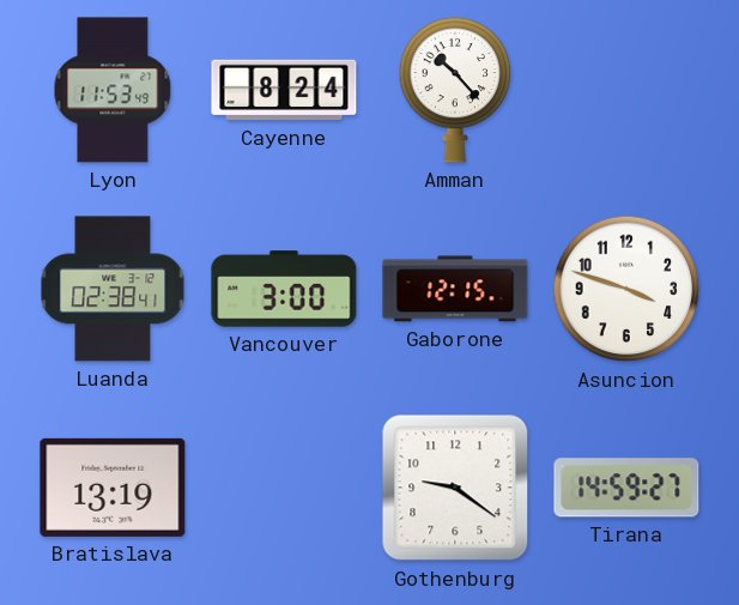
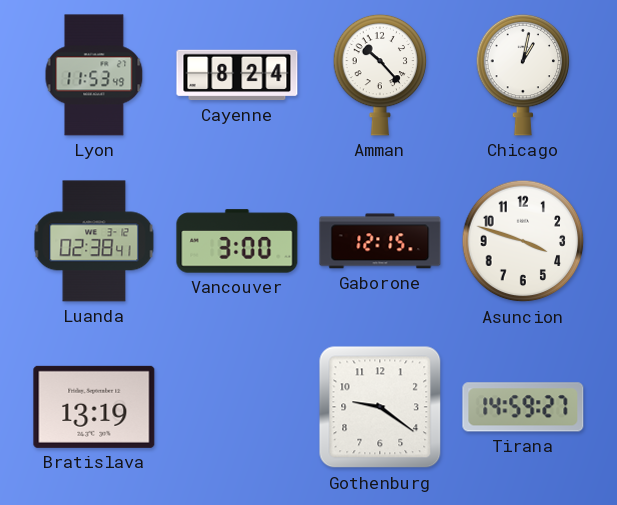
Chicago: none -> 1:02 (523, 75)
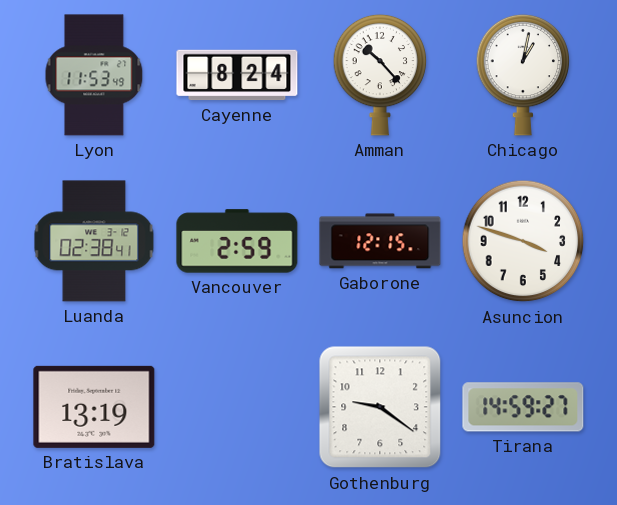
Vancouver: 3:00 -> 2:59 (237, 241)
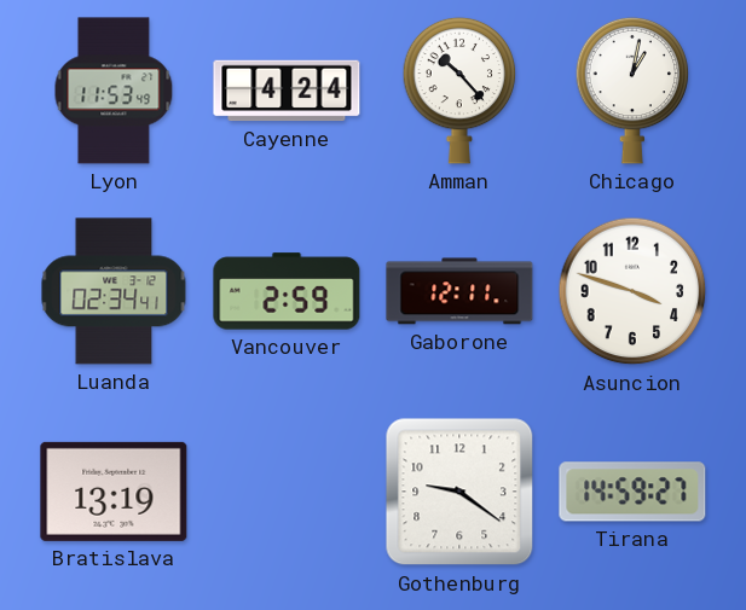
Cayenne: 8:24 -> 4:24 (287, 91)
Luanda: 02:38 -> 02:34 (114, 291)
Gaborone: 12:15 -> 12:11 (459, 291)
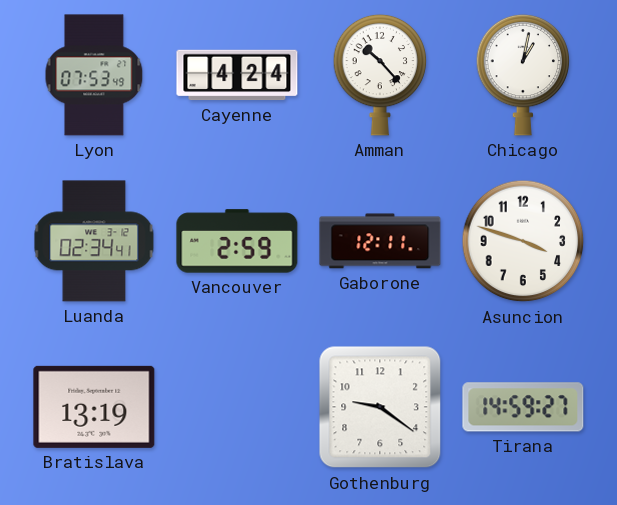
Lyon: 11:53 -> 07:53 (94, 75)
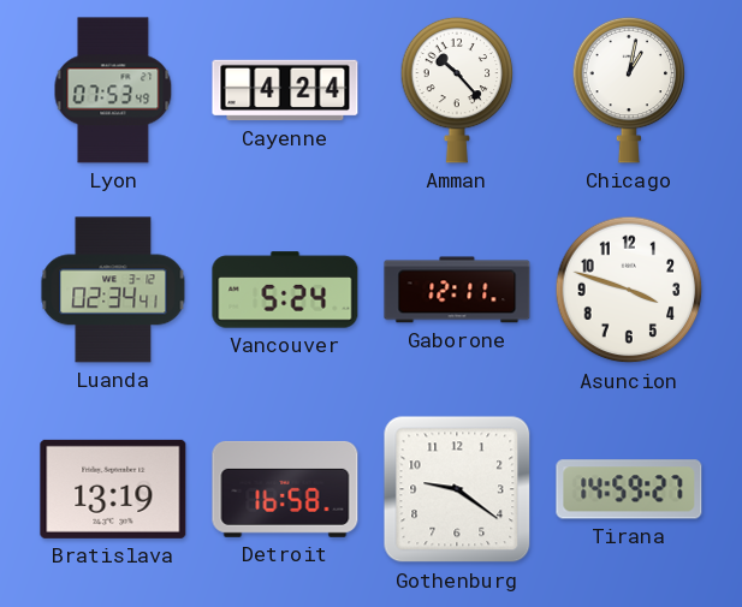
Vancouver: 2:59 -> 5:24 (285, 290)
Detroit: none -> 16:58 (285, 489)
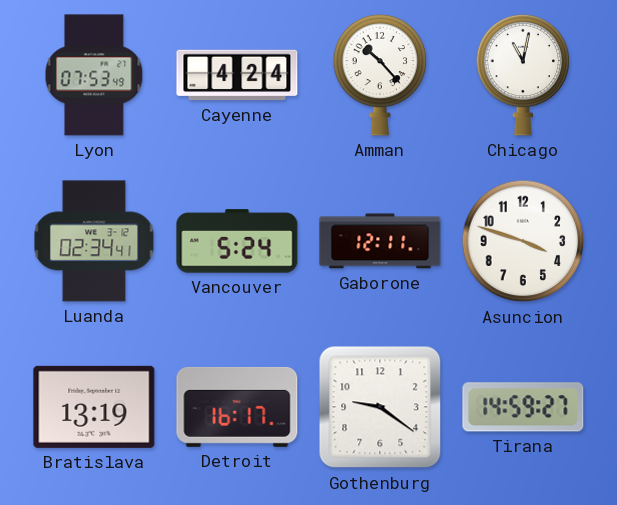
Chicago: 1:02 -> 11:02 (523, 75)
Detroit: 16:58 -> 16:17 (237, 407)
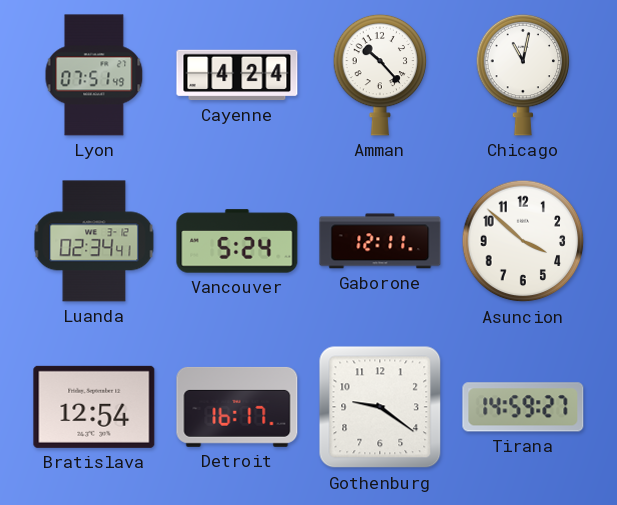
Lyon: 07:53 -> 07:51 (94, 75)
Asuncion: 3:48 -> 3:52 (523, 241)
Bratislava: 13:19 -> 12:54 (94, 407)
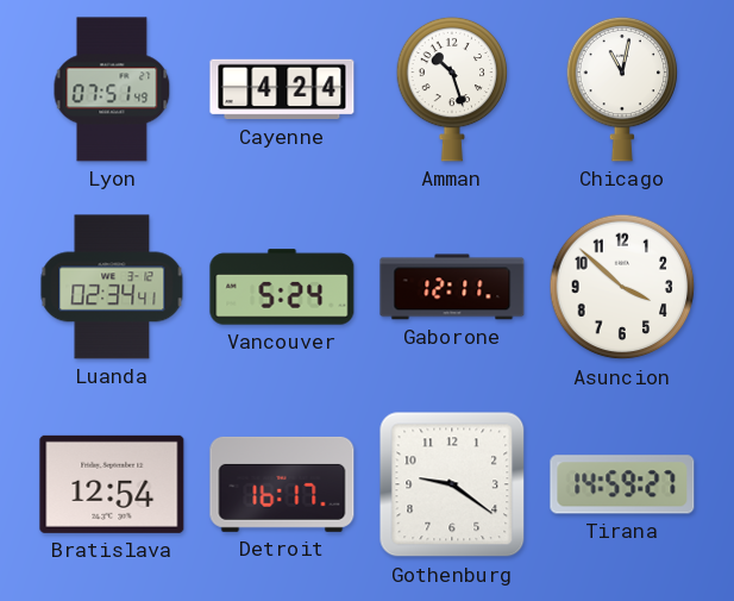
Amman: 10:23 -> 10:27 (452, 89)
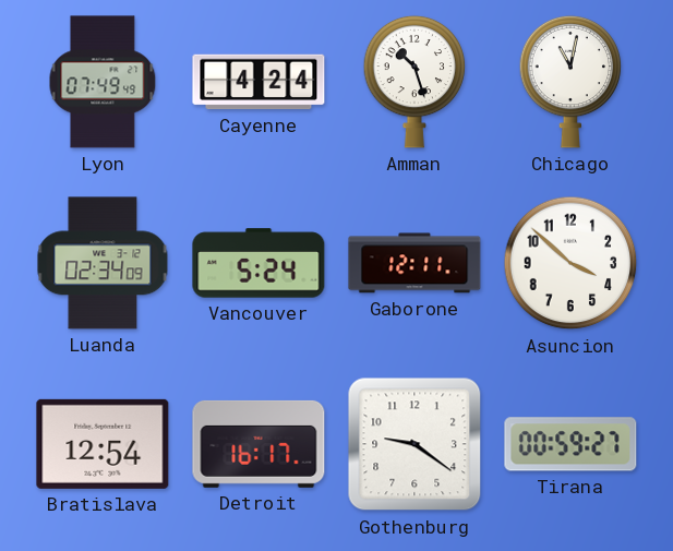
Lyon: 07:51 -> 07:49 (103, 82)
Luanda: 02:34:41 -> 02:34:09 (103, 263)
Tirana: 14:59 -> 00:59 (570, 444)
